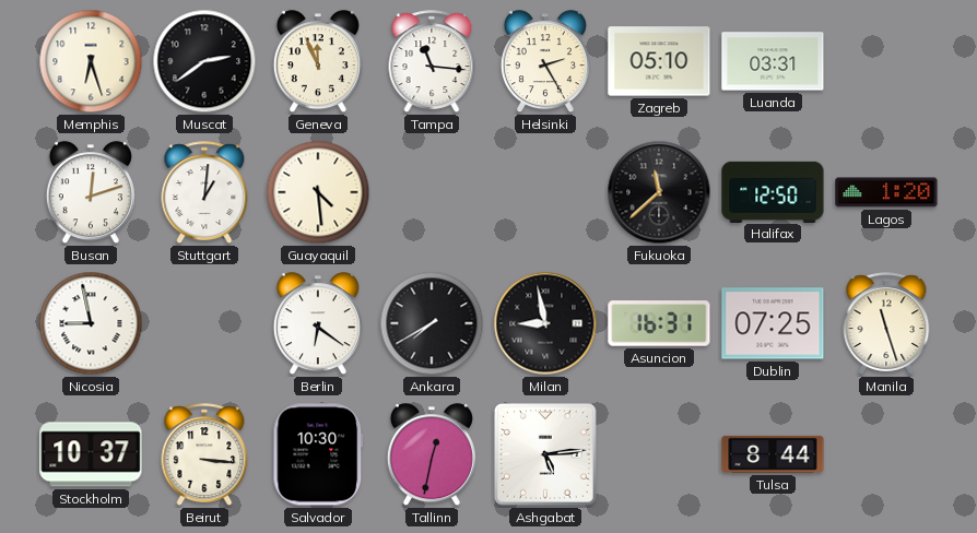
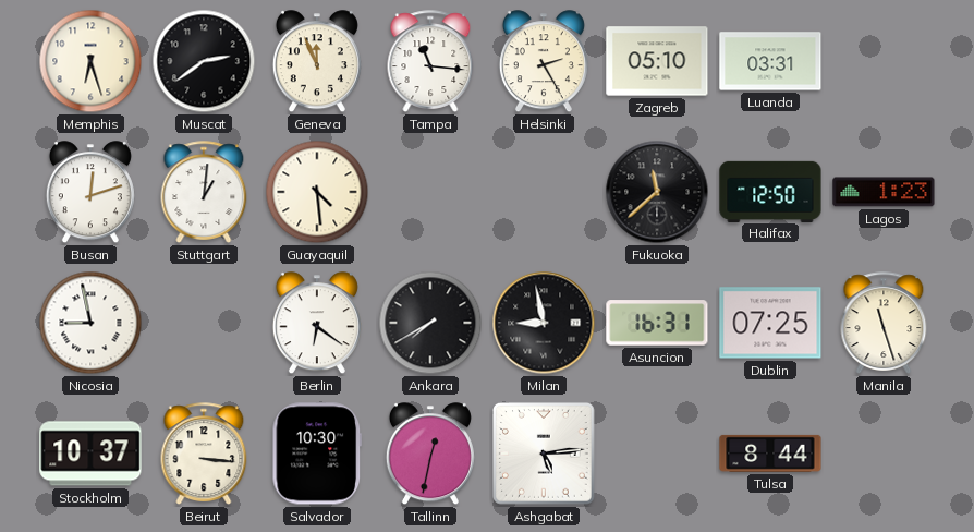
Lagos: 1:20 -> 1:23 (884, 192)
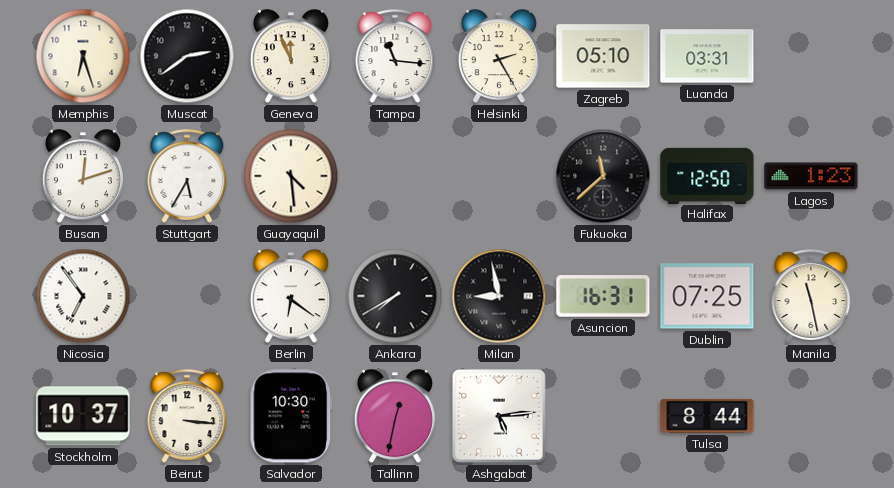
Stuttgart: 1:01 -> 5:35 (187, 176)
Nicosia: 8:58 -> 6:54 (83, 296)
Manila: 11:27 -> 11:28 (811, 296)
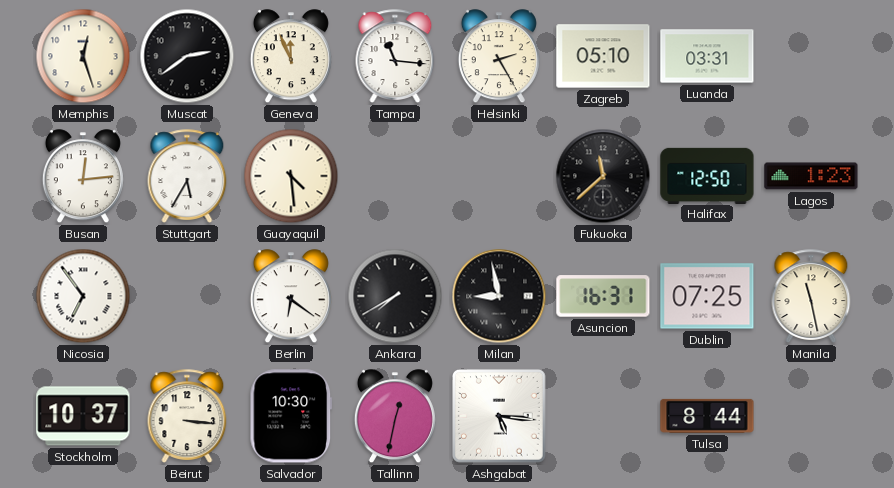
Memphis: 6:27 -> 12:27 (83, 56)
Busan: 12:12 -> 12:14 (83, 177)
Ashgabat: 5:14 -> 5:16 (499, 416)
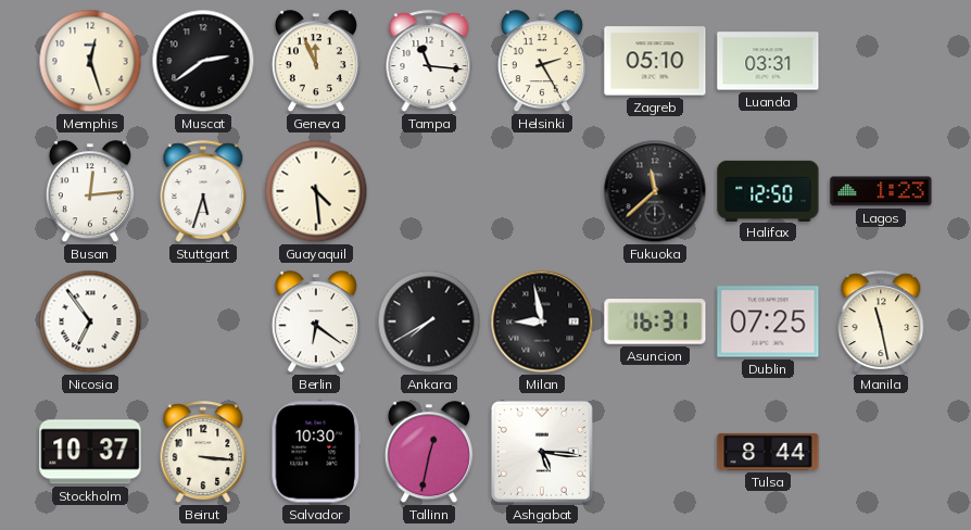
Stuttgart: 5:35 -> 5:33 (203, 191)
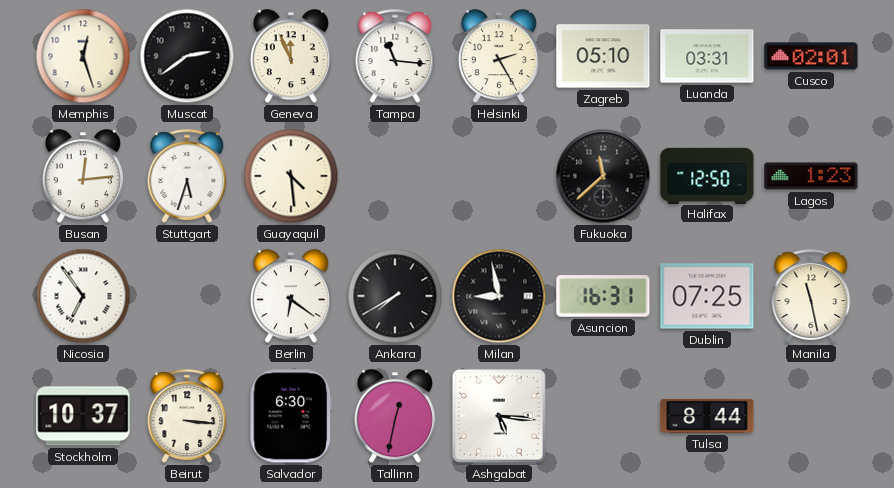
Cusco: none -> 02:01 (811, 56)
Salvador: 10:30 -> 6:30 (291, 416)
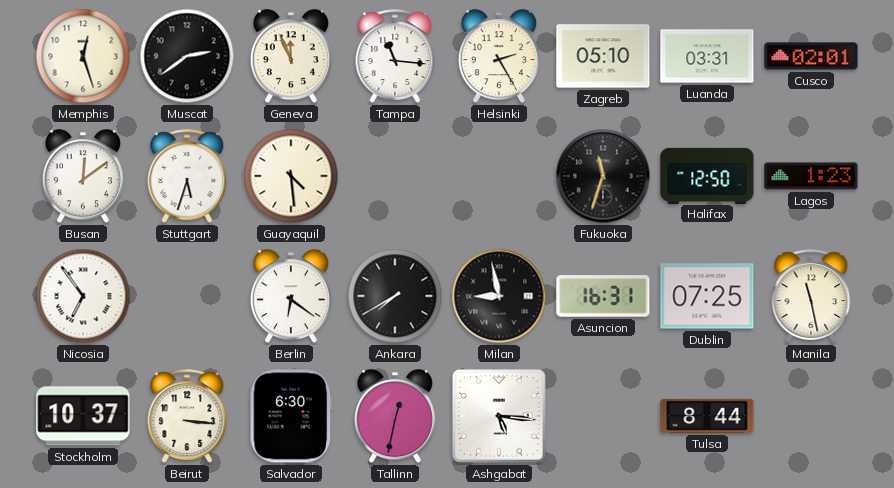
Busan: 12:14 -> 12:09 (83, 177)
Fukuoka: 11:38 -> 11:33 (603, 176)
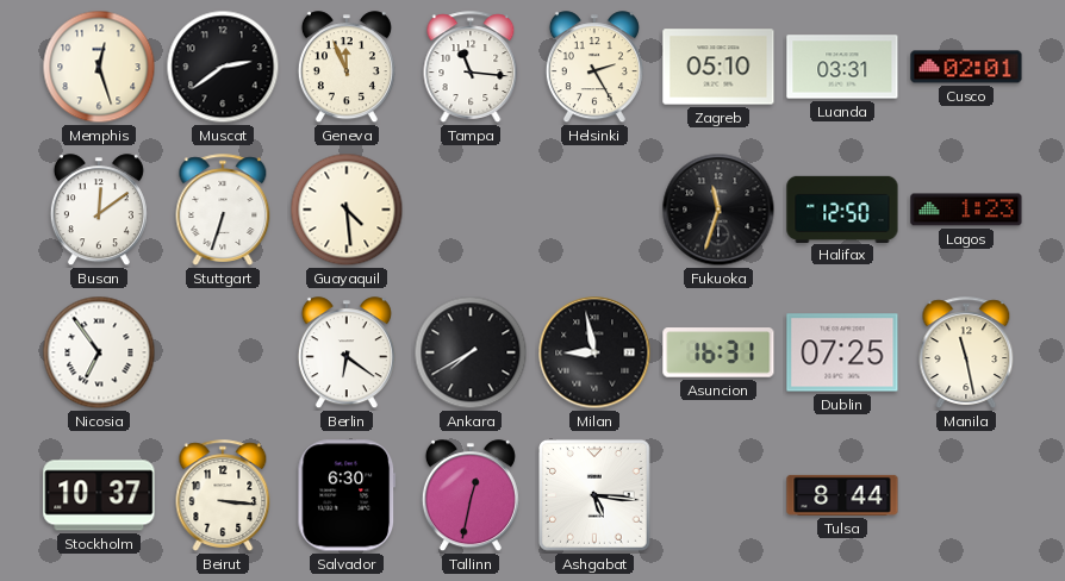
Stuttgart: 5:33 -> 6:33 (223, 210)
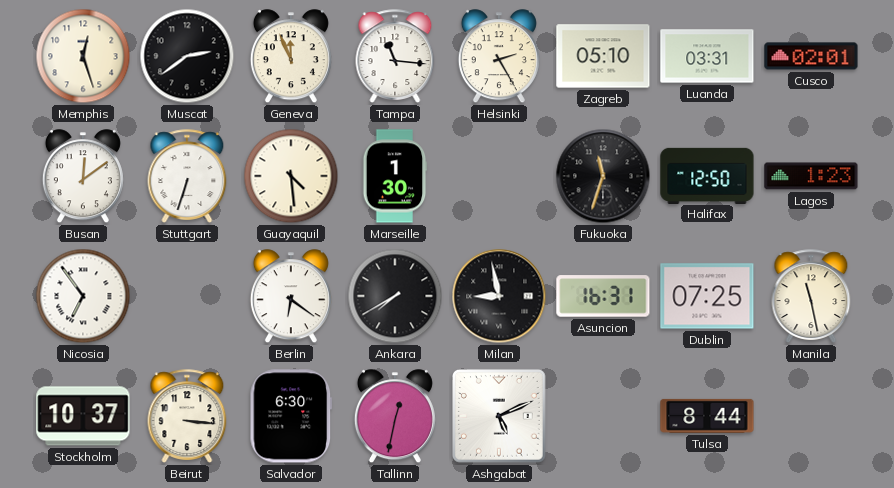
Marseille: none -> 1:30 (395, 176)
Ashgabat: 5:16 -> 5:11 (499, 416)
